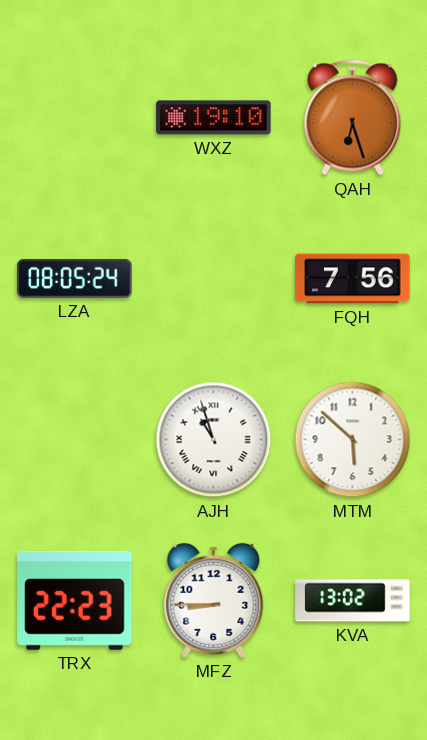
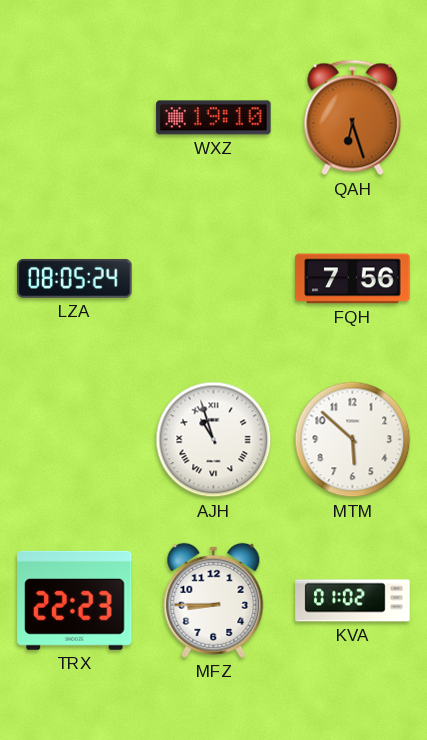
KVA: 13:02 -> 01:02 (353, 601)
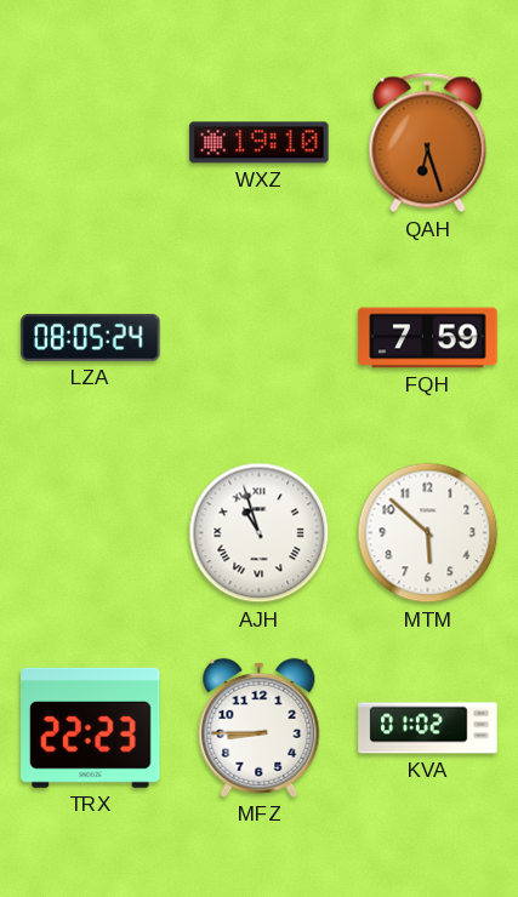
FQH: 7:56 -> 7:59 (428, 338)
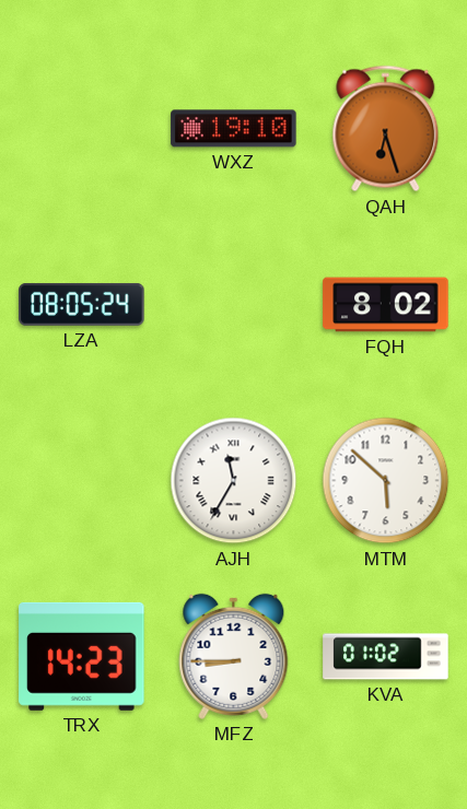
FQH: 7:59 -> 8:02 (386, 305)
AJH: 10:57 -> 11:35 (234, 481)
TRX: 22:23 -> 14:23 (82, 656)
